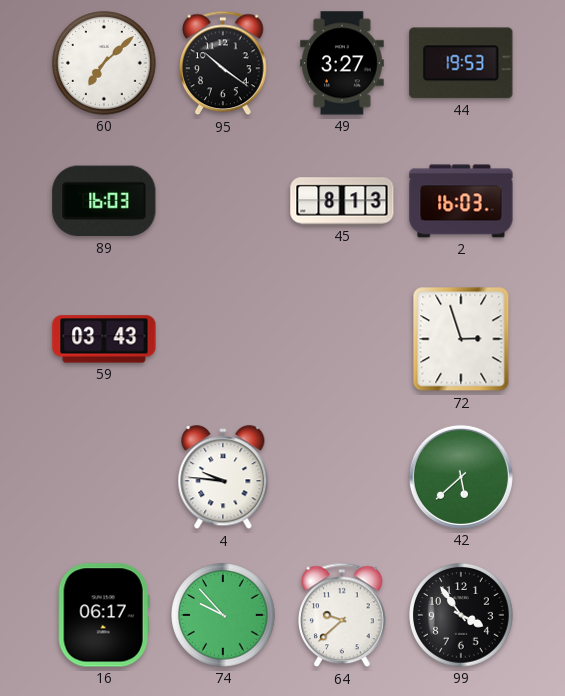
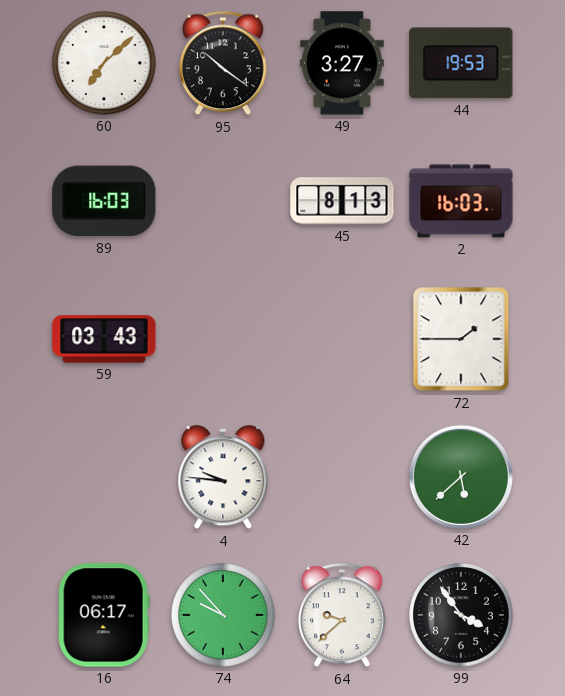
72: 2:57 -> 1:45 (461, 339)
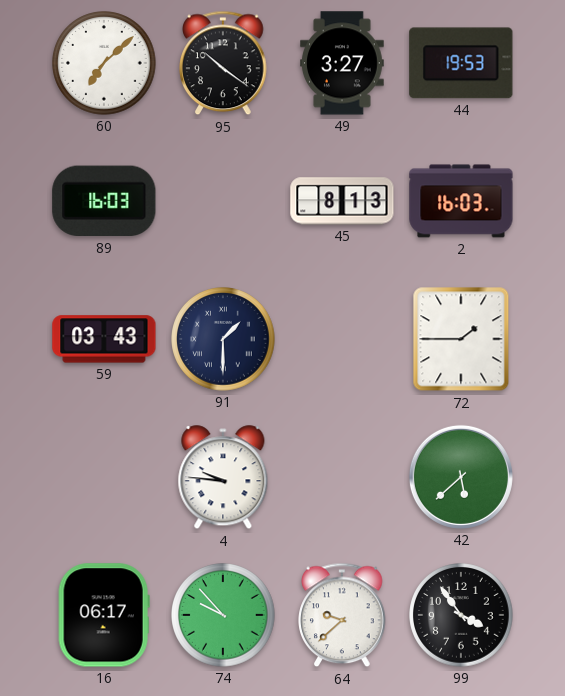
91: none -> 1:30 (223, 339)
